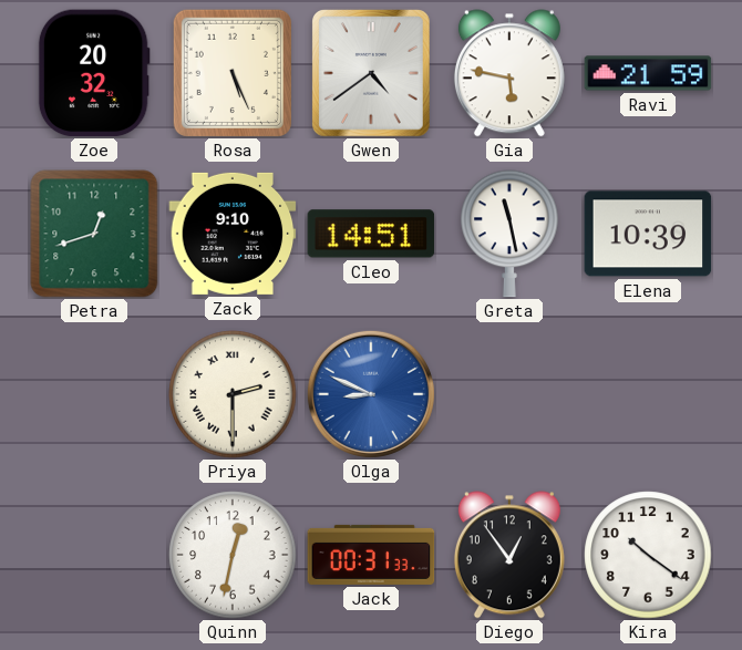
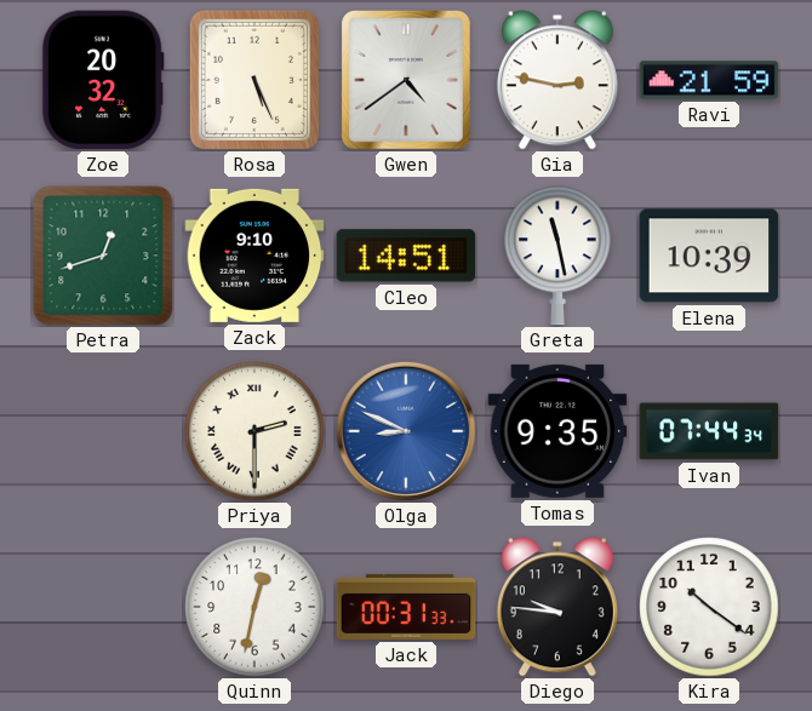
Gia: 5:47 -> 2:47 (557, 80)
Tomas: none -> 9:35 (557, 431)
Ivan: none -> 07:44 (709, 431)
Diego: 12:54 -> 9:46 (557, 607)
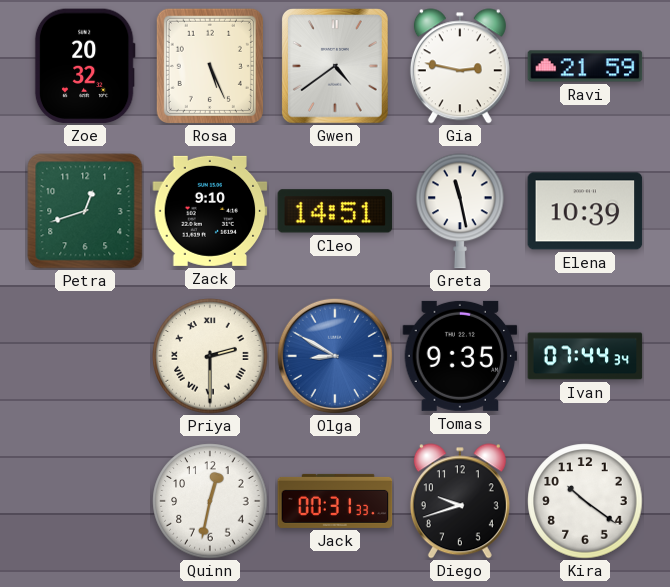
Olga: 8:49 -> 8:50 (335, 356)
Diego: 9:46 -> 9:42 (460, 501)
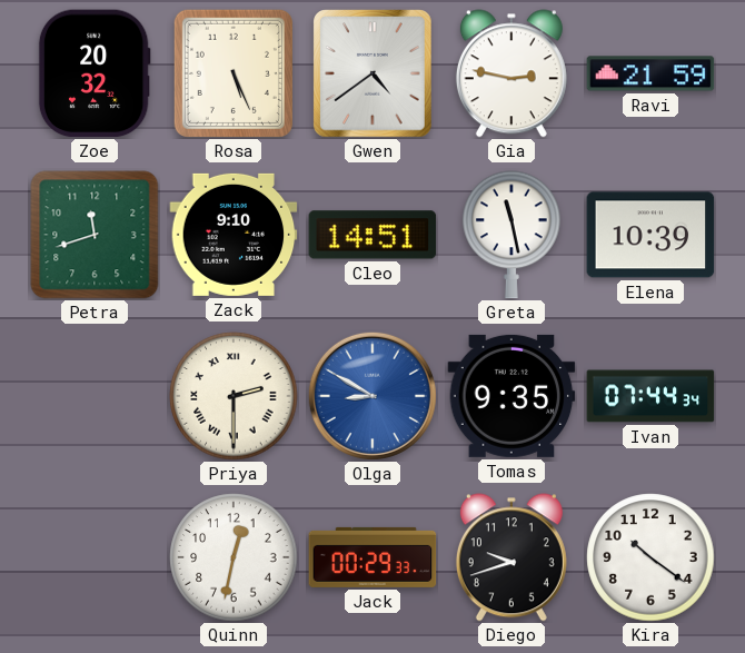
Petra: 12:42 -> 11:42 (95, 235)
Jack: 00:31 -> 00:29 (372, 557)
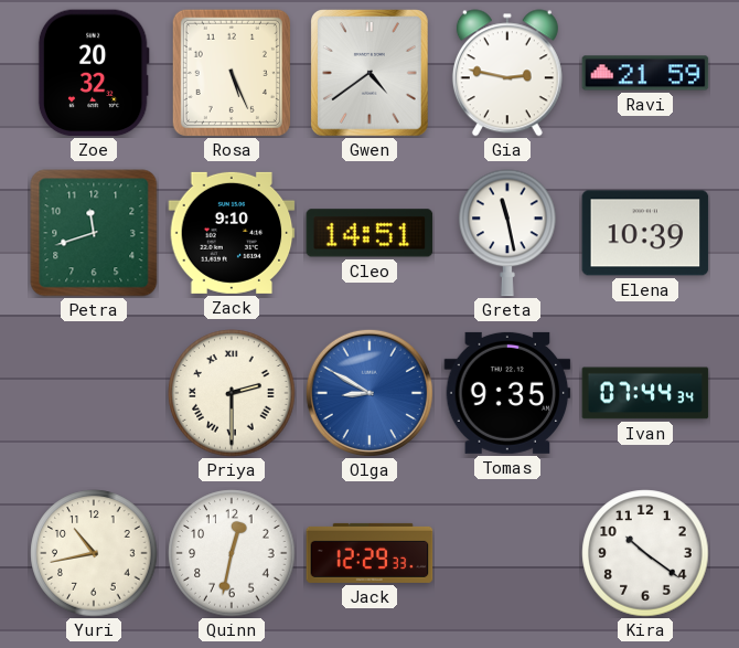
Yuri: none -> 10:43 (94, 553)
Jack: 00:29 -> 12:29 (369, 553)
Diego: 9:42 -> none (511, 557)
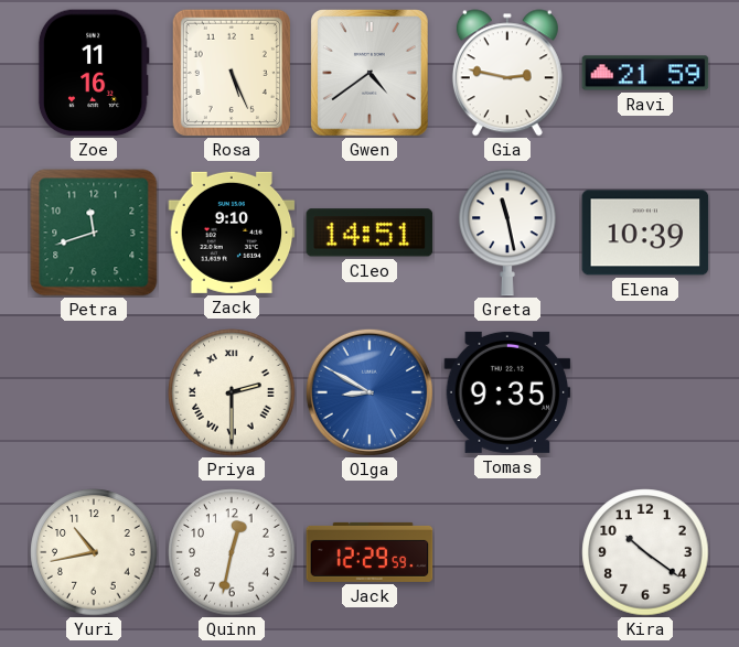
Zoe: 20:32 -> 11:16 (94, 73)
Ivan: 07:44 -> none (645, 393)
Jack: 12:29:33 -> 12:29:59 (369, 552)
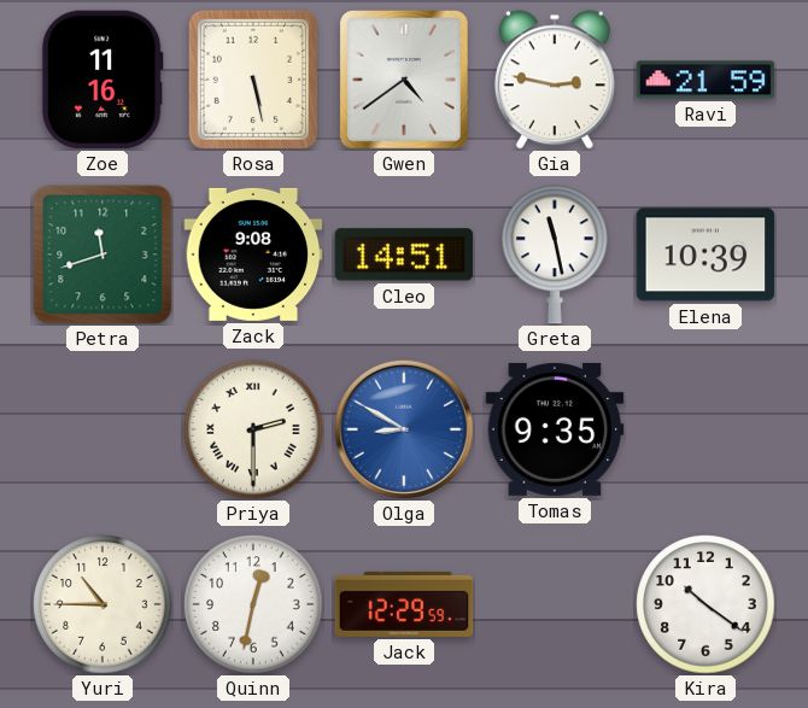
Rosa: 5:26 -> 5:28 (253, 80)
Zack: 9:10 -> 9:08 (253, 254)
Yuri: 10:43 -> 10:45 (103, 604)
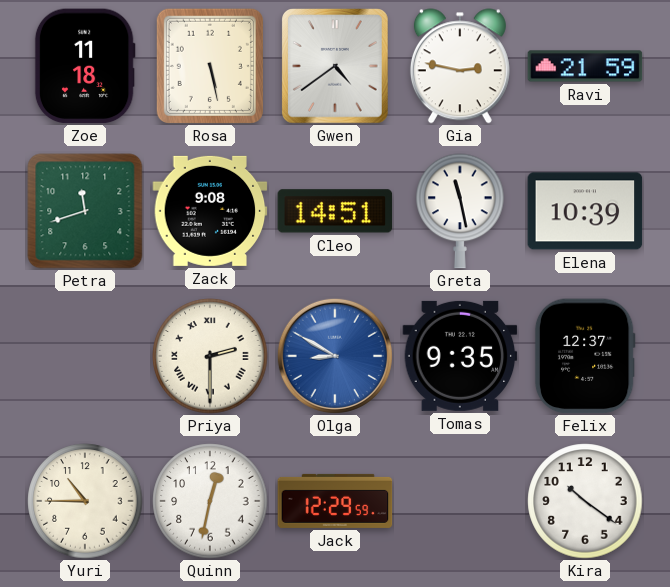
Zoe: 11:16 -> 11:18 (85, 66)
Felix: none -> 12:37 (585, 356)
